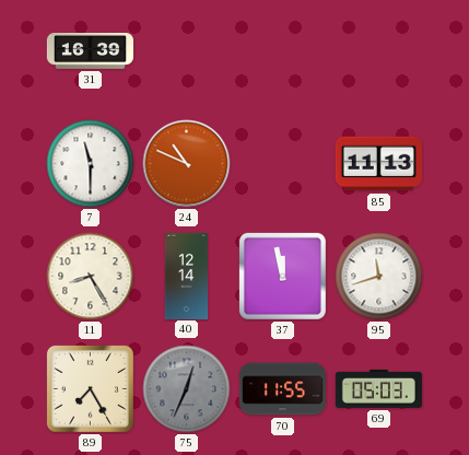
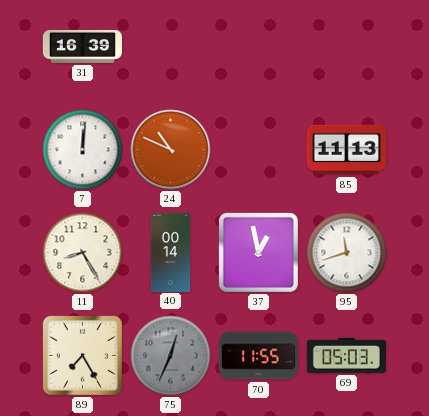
7: 11:30 -> 12:01 (83, 150)
40: 12:14 -> 00:14 (171, 252)
37: 11:58 -> 12:58 (258, 252)
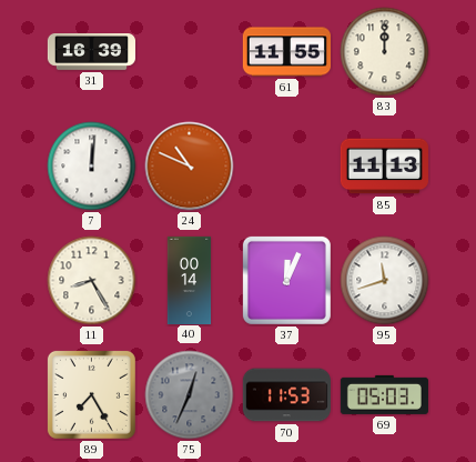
61: none -> 11:55 (286, 52)
83: none -> 12:00 (385, 52)
37: 12:58 -> 12:04 (286, 280)
70: 11:55 -> 11:53 (286, 395)
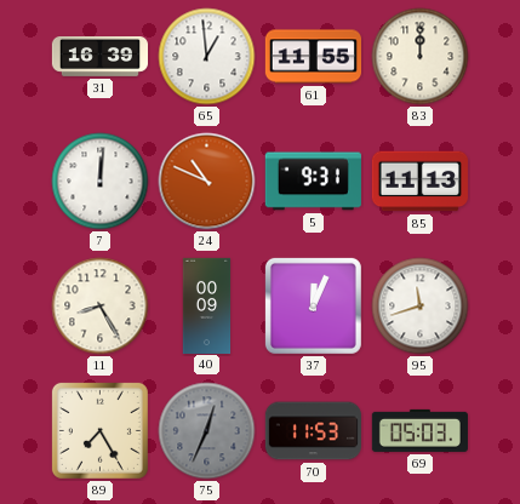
65: none -> 12:59 (207, 57)
5: none -> 9:31 (313, 182)
40: 00:14 -> 00:09 (207, 305)
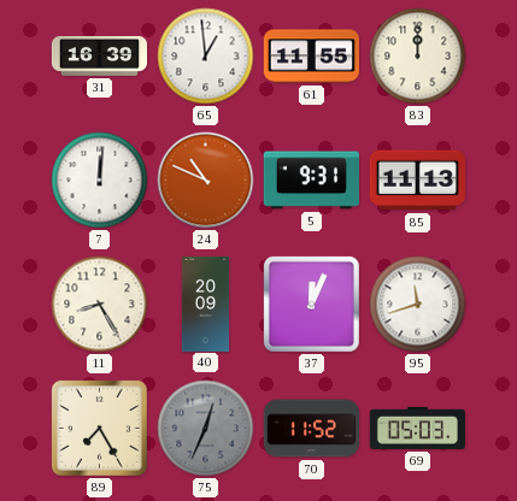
40: 00:09 -> 20:09 (206, 303)
70: 11:53 -> 11:52 (311, 429)
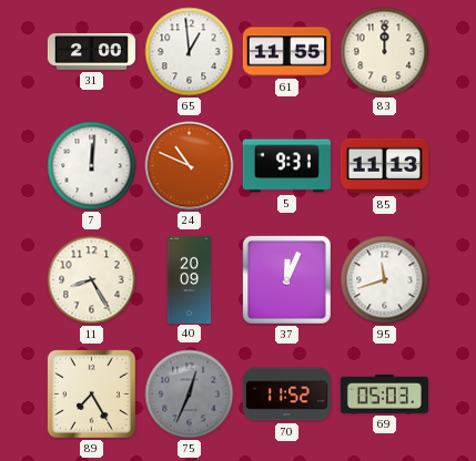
31: 16:39 -> 2:00 (91, 52)
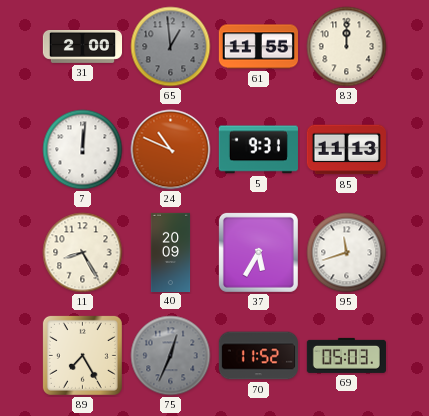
65 dial: white -> grey (171, 47)
37: 12:04 -> 5:35 (258, 252)
